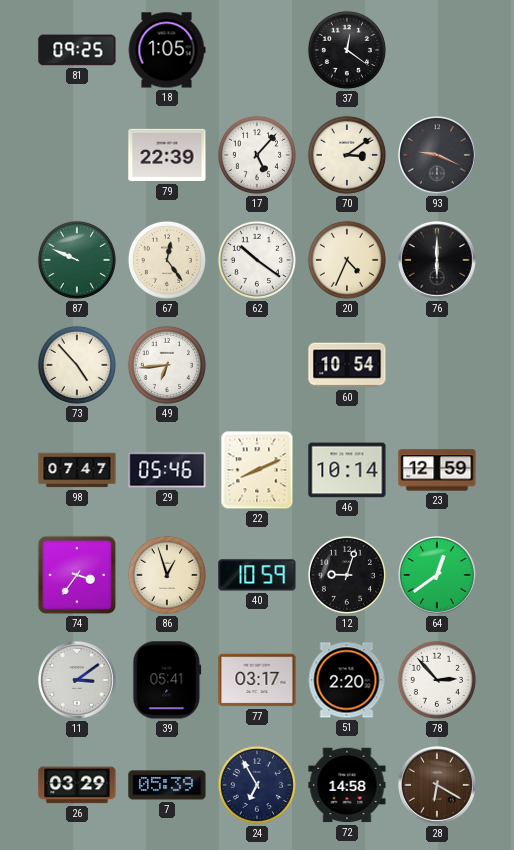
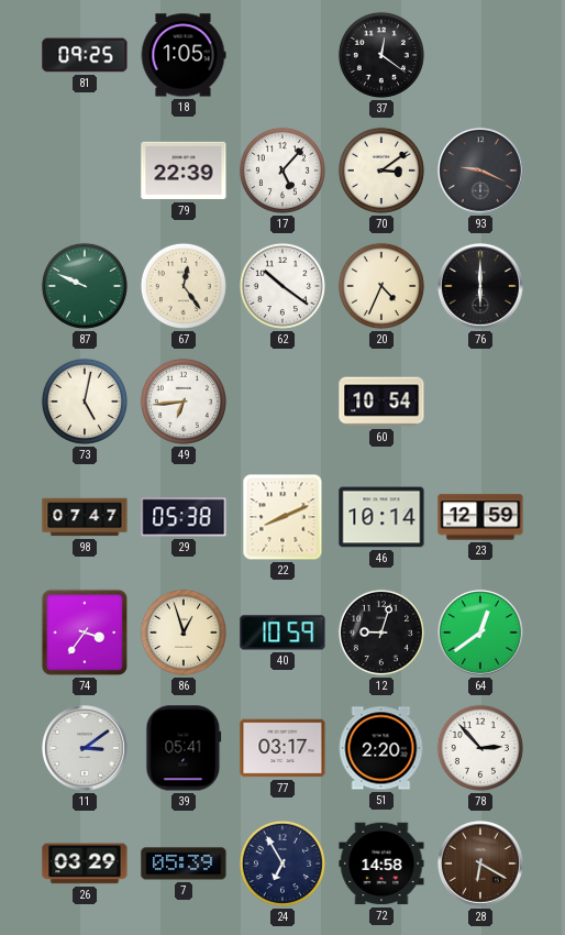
73: 4:53 -> 5:02 (85, 402)
29: 05:46 -> 05:38 (184, 517)
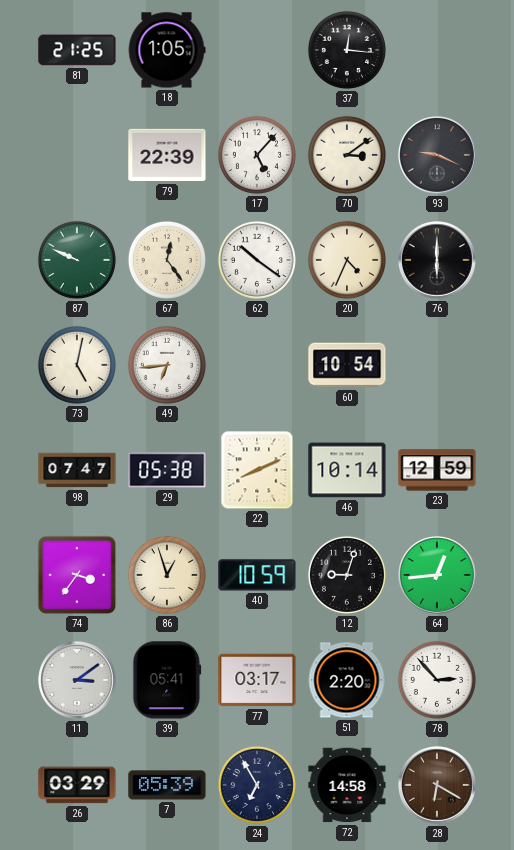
81: 09:25 -> 21:25 (77, 50)
37: 12:21 -> 12:16 (347, 50)
64: 12:39 -> 12:44 (437, 575)
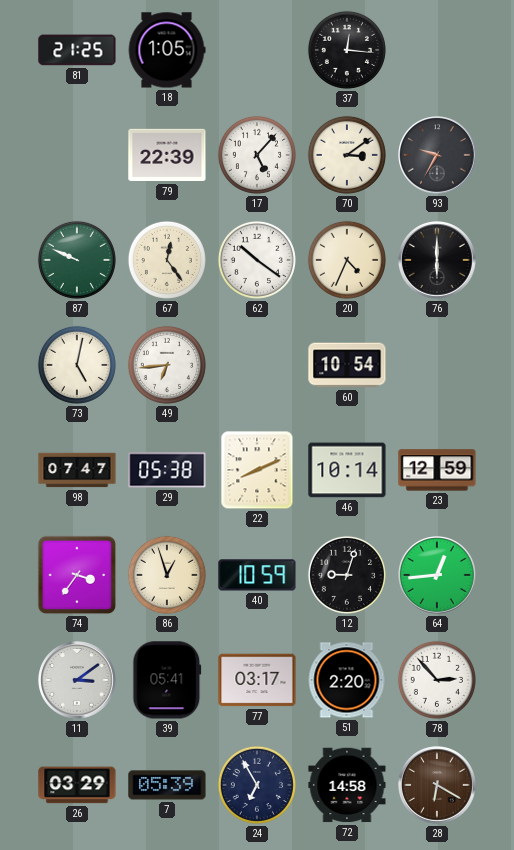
93: 9:19 -> 9:35 (437, 155)
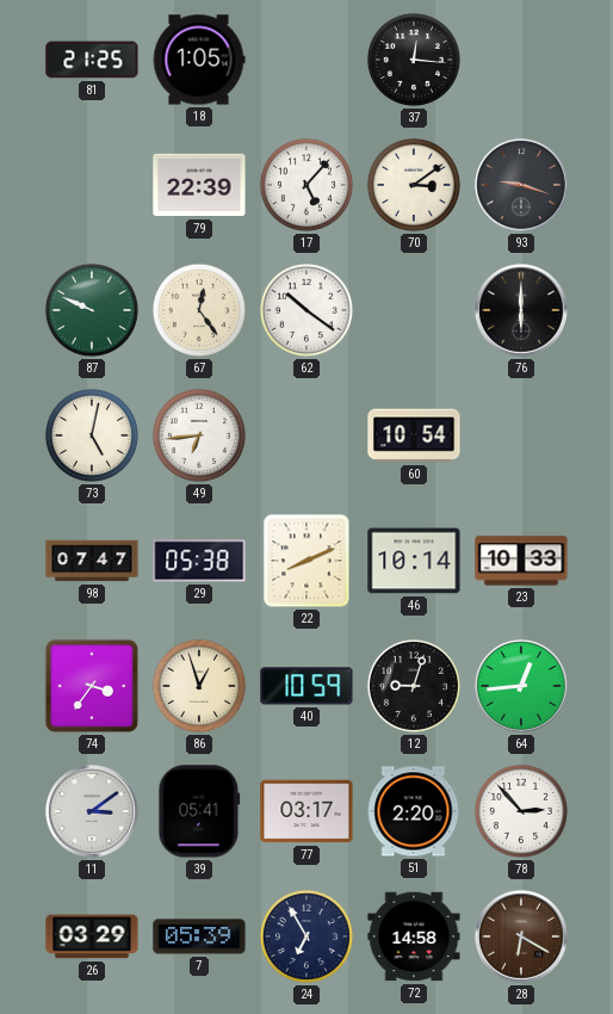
93: 9:35 -> 9:18 (521, 185)
20: 4:34 -> none (347, 260)
23: 12:59 -> 10:33 (521, 561)
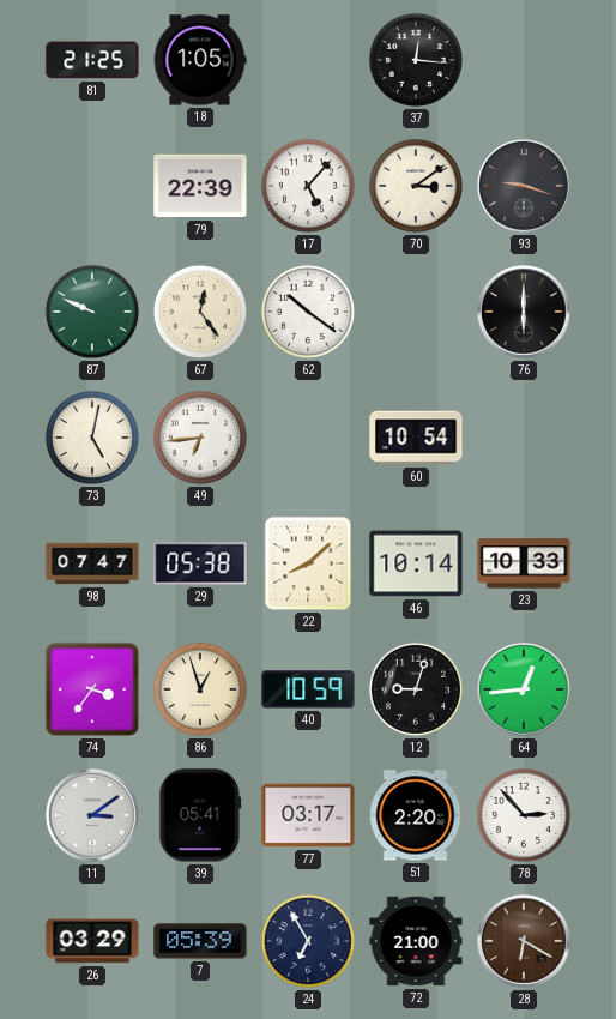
22: 8:11 -> 8:08 (308, 563)
72: 14:58 -> 21:00 (416, 941)
